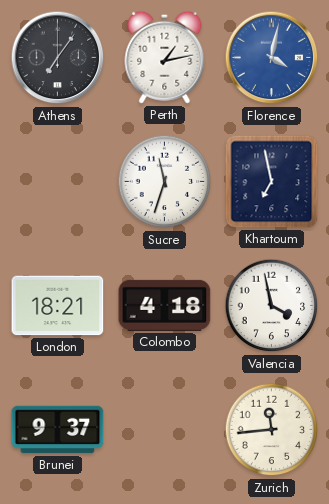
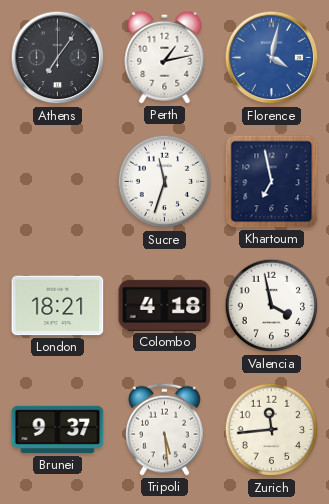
Tripoli: none -> 5:29 (164, 429)
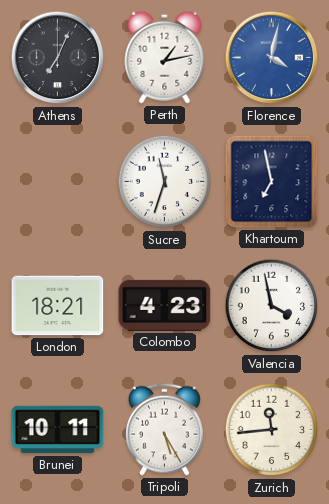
Athens: 7:06 -> 7:04 (58, 58)
Colombo: 4:18 -> 4:23 (165, 305)
Brunei: 9:37 -> 10:11 (58, 430)
Tripoli: 5:29 -> 5:25 (164, 429)
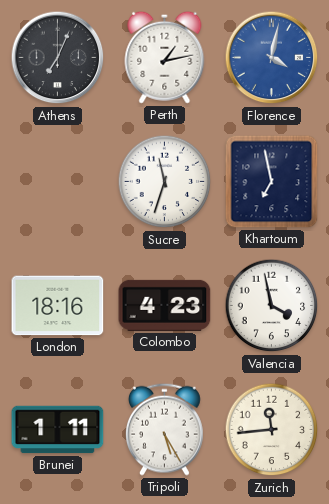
London: 18:21 -> 18:16 (58, 306)
Brunei: 10:11 -> 1:11 (58, 430)
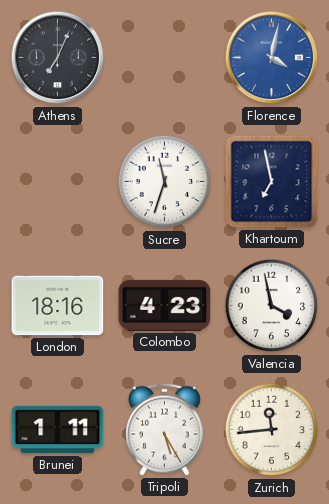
Perth: 1:13 -> none (165, 57)
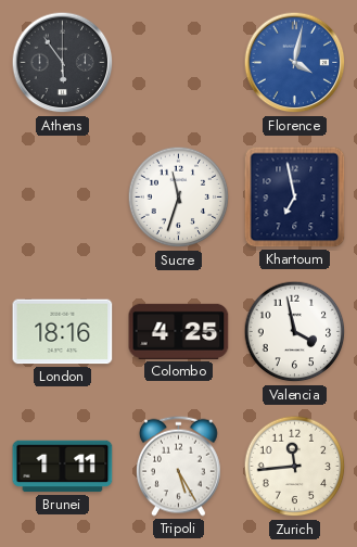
Athens: 7:04 -> 5:54 (63, 63)
Colombo: 4:23 -> 4:25 (179, 331)
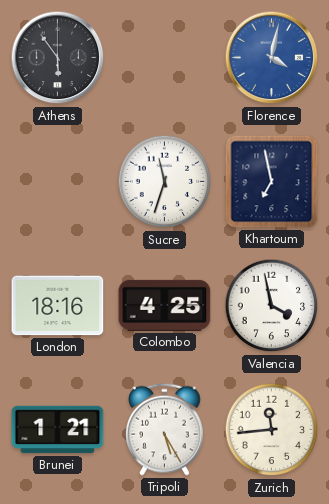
Brunei: 1:11 -> 1:21 (58, 430)
